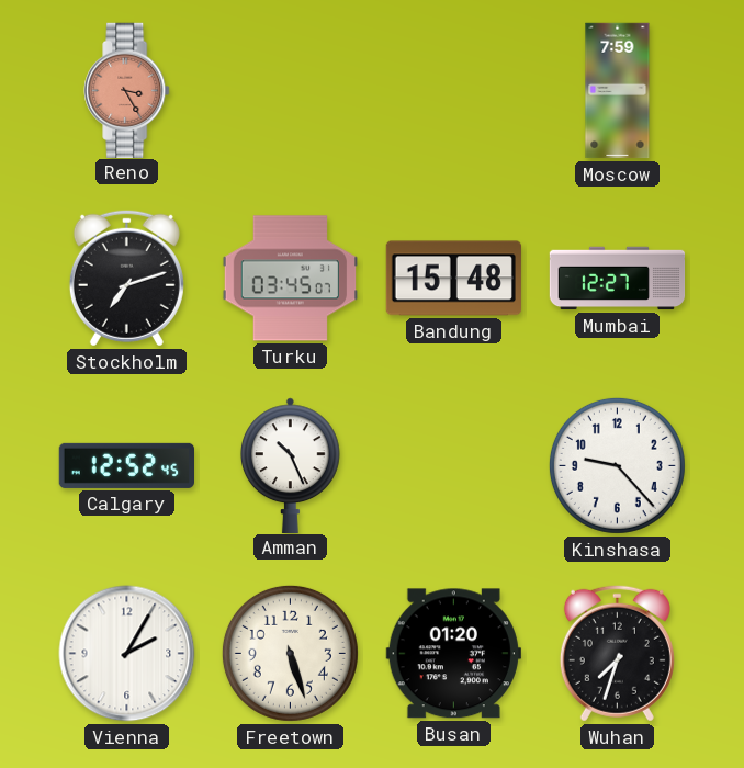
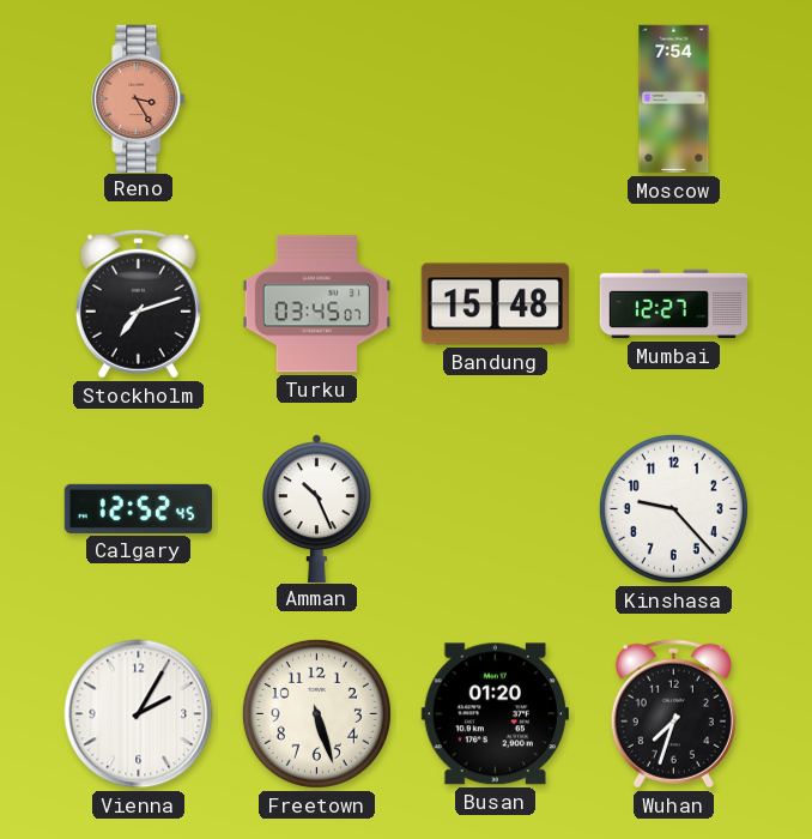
Moscow: 7:59 -> 7:54 (674, 99)
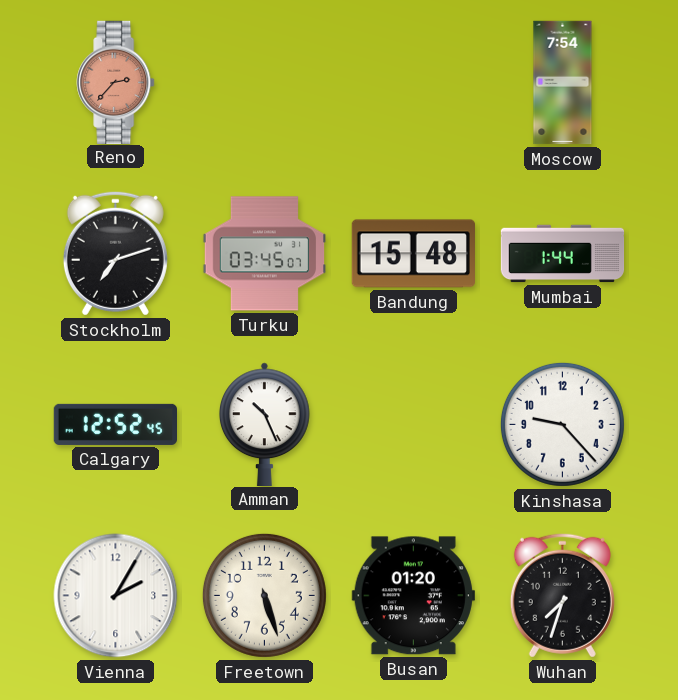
Reno: 3:25 -> 2:37 (116, 82)
Mumbai: 12:27 -> 1:44 (563, 254)
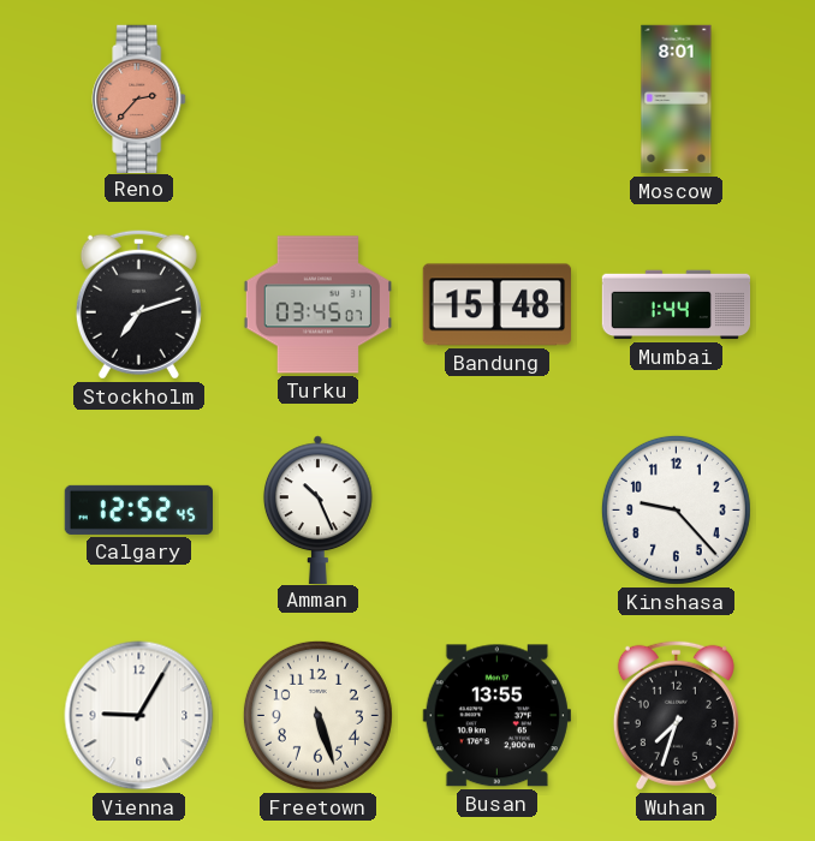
Moscow: 7:54 -> 8:01 (677, 100)
Vienna: 2:05 -> 9:05 (139, 716)
Busan: 01:20 -> 13:55 (496, 716)
